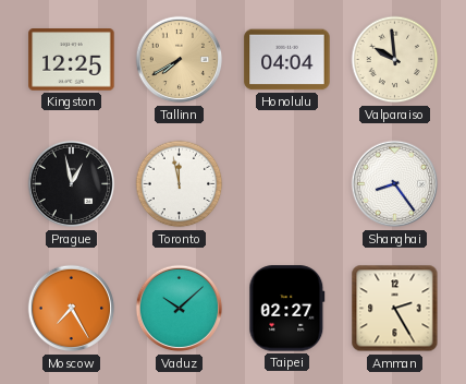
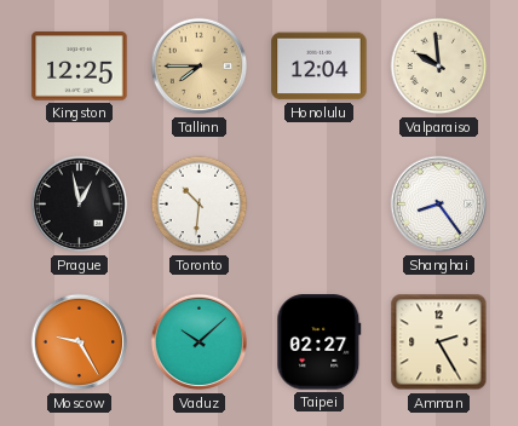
Tallinn: 7:40 -> 7:45 (200, 67)
Honolulu: 04:04 -> 12:04 (320, 67)
Toronto: 11:58 -> 10:31 (200, 205)
Moscow: 7:25 -> 9:25 (80, 342)
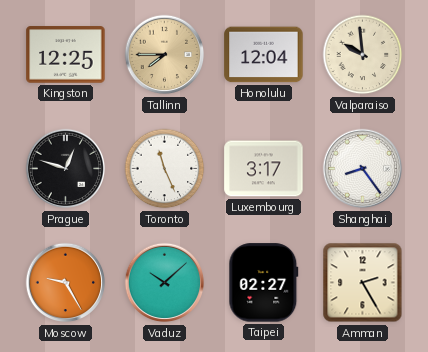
Prague: 12:58 -> 12:48 (66, 169)
Toronto: 10:31 -> 11:26 (165, 169)
Luxembourg: none -> 3:17 (264, 169)
